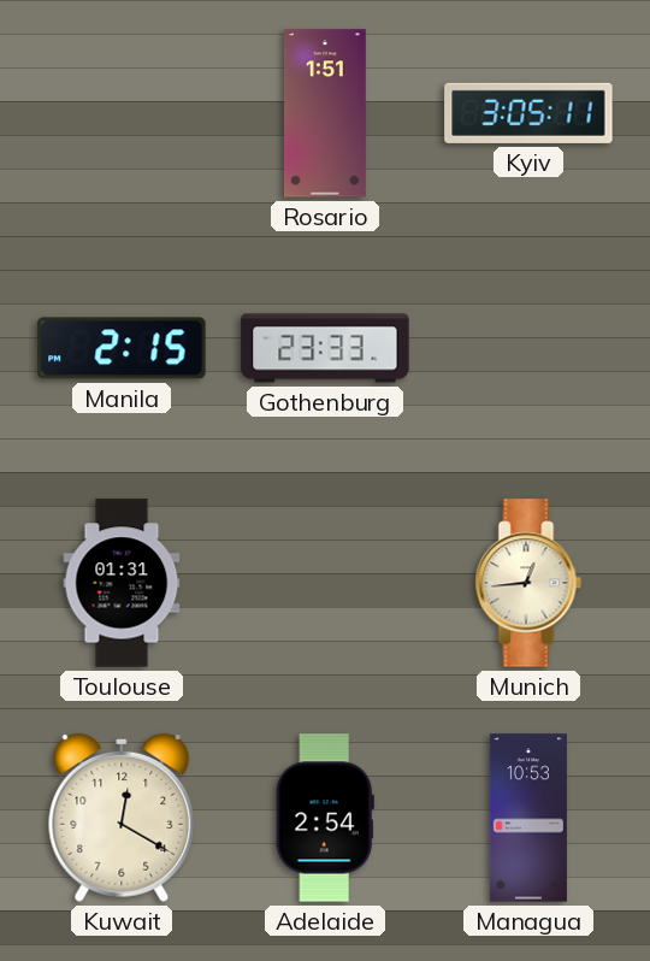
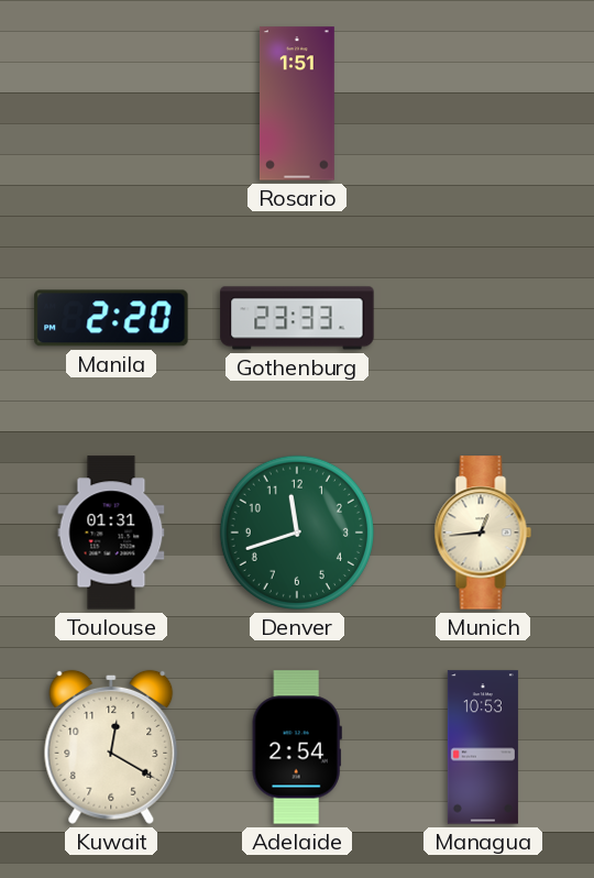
Kyiv: 3:05 -> none (528, 113)
Manila: 2:15 -> 2:20 (111, 318)
Denver: none -> 11:42 (297, 533)
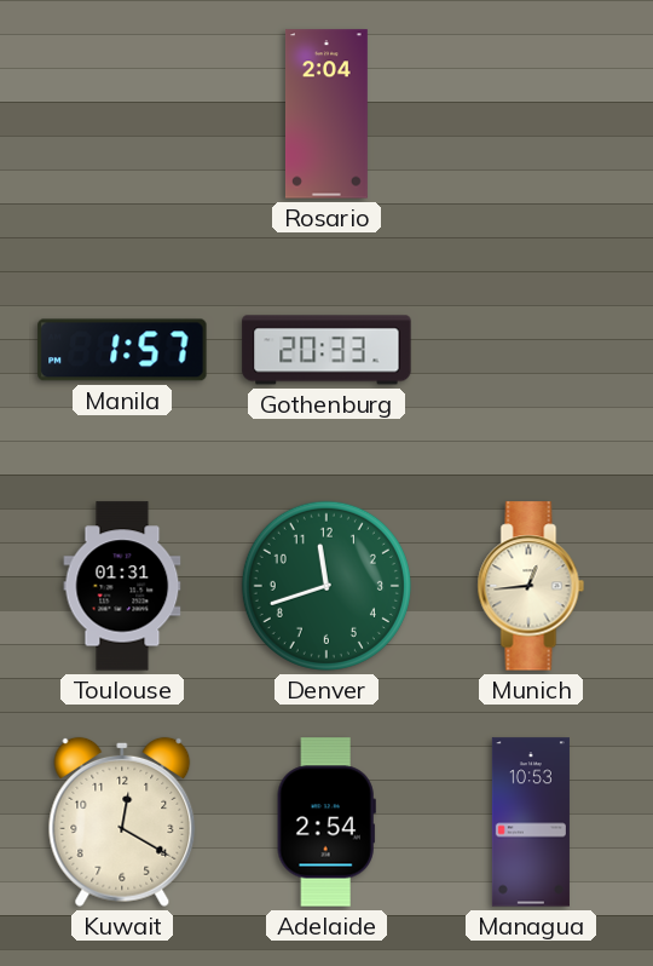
Rosario: 1:51 -> 2:04 (326, 114)
Manila: 2:20 -> 1:57 (122, 350)
Gothenburg: 23:33 -> 20:33 (326, 350)
